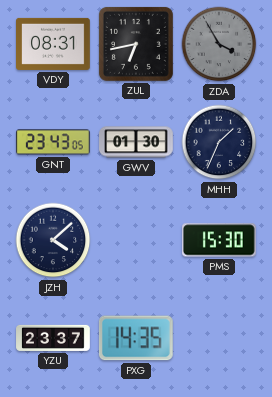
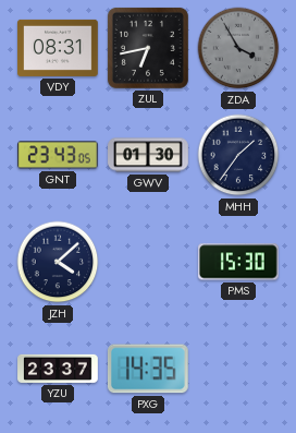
MHH: 1:34 -> 1:36 (238, 155)
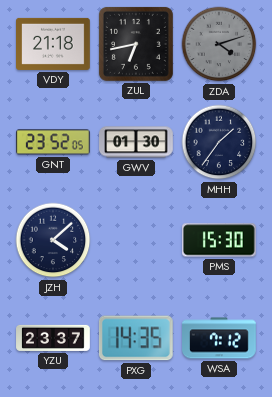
VDY: 08:31 -> 21:18 (54, 44)
ZDA: 3:55 -> 4:12 (219, 44)
GNT: 23:43 -> 23:52 (54, 142)
WSA: none -> 7:12 (219, 338)
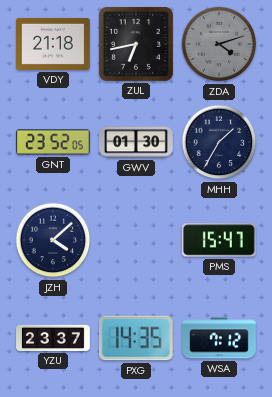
MHH: 1:36 -> 1:35 (219, 142)
PMS: 15:30 -> 15:47 (219, 240)
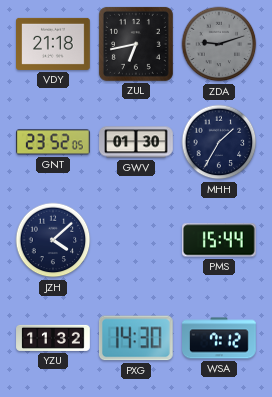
ZDA: 4:12 -> 9:12 (219, 44)
PMS: 15:47 -> 15:44 (219, 240)
YZU: 23:37 -> 11:32 (53, 338)
PXG: 14:35 -> 14:30 (136, 338)
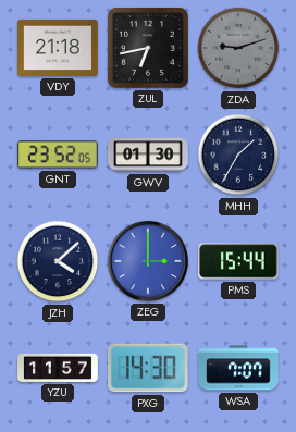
ZEG: none -> 3:00 (148, 261)
YZU: 11:32 -> 11:57 (58, 368)
WSA: 7:12 -> 7:07 (238, 368)
